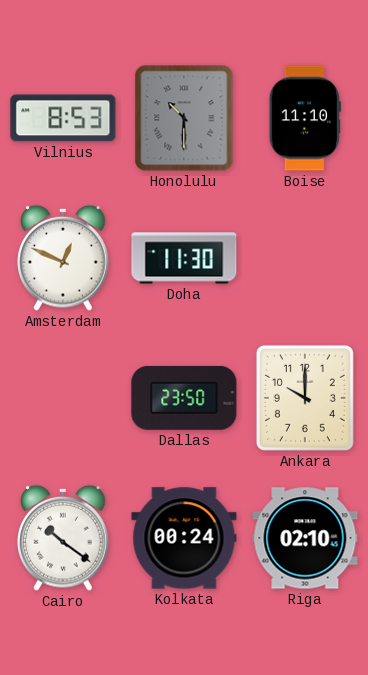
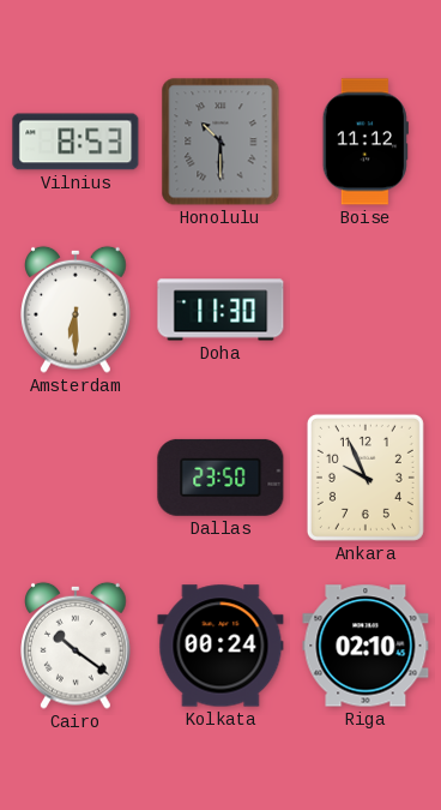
Boise: 11:10 -> 11:12 (366, 142)
Amsterdam: 12:49 -> 6:30 (75, 310)
Ankara: 10:00 -> 9:56 (366, 478)
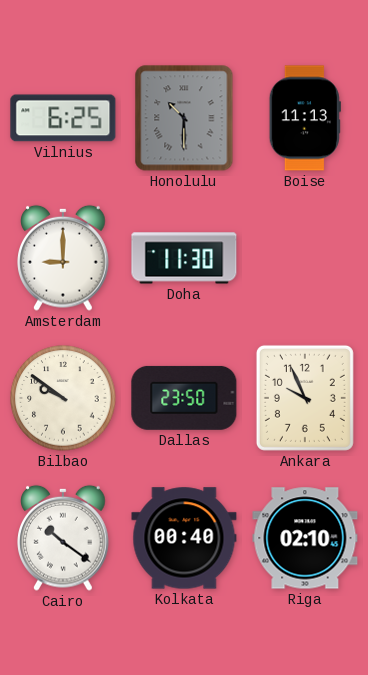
Vilnius: 8:53 -> 6:25 (63, 118)
Boise: 11:12 -> 11:13 (305, 118)
Amsterdam: 6:30 -> 9:00 (63, 258)
Bilbao: none -> 9:51 (63, 398)
Kolkata: 00:24 -> 00:40 (184, 538)
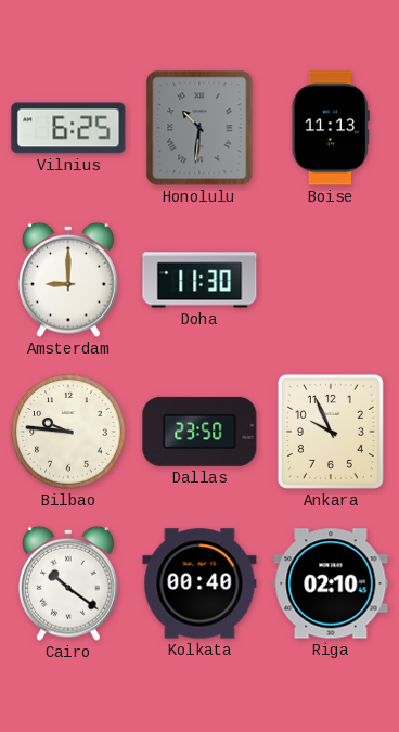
Honolulu: 10:30 -> 10:31 (200, 128)
Bilbao: 9:51 -> 9:46 (68, 432)
